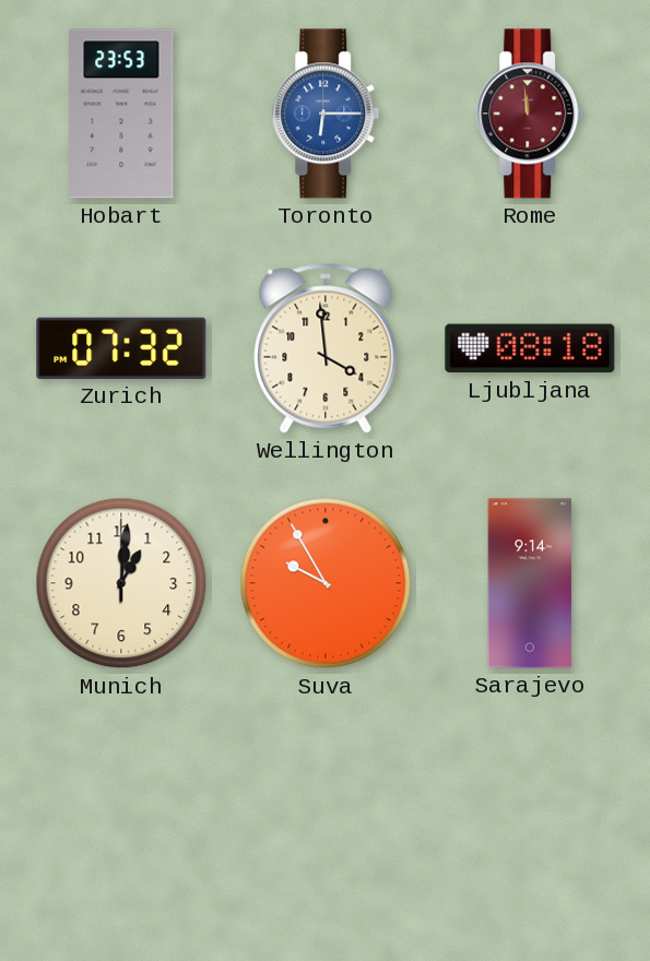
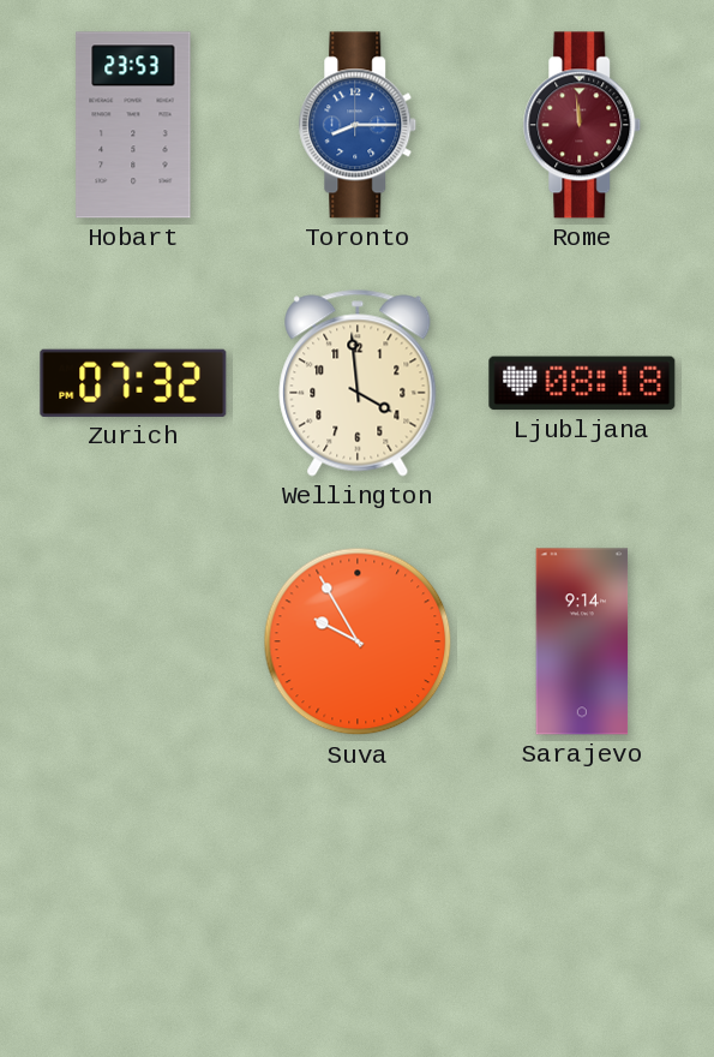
Toronto: 6:15 -> 8:15 (358, 125)
Munich: 1:01 -> none (121, 583)
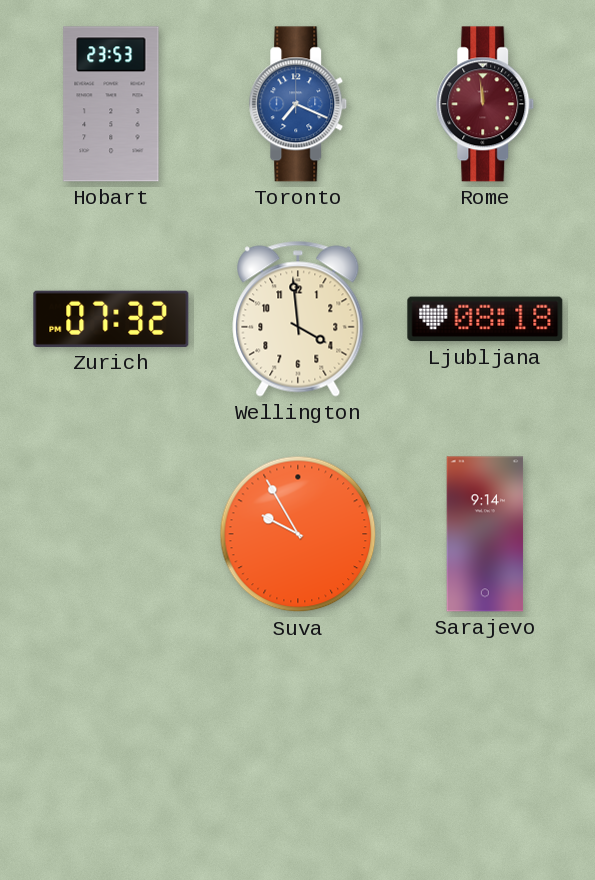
Toronto: 8:15 -> 7:19 (298, 104)
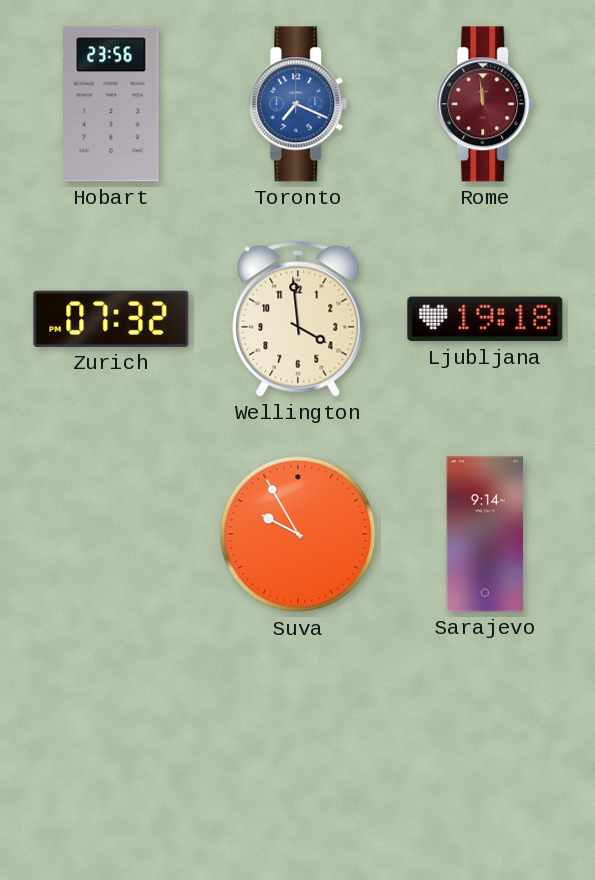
Hobart: 23:53 -> 23:56 (111, 104)
Ljubljana: 08:18 -> 19:18 (485, 319)
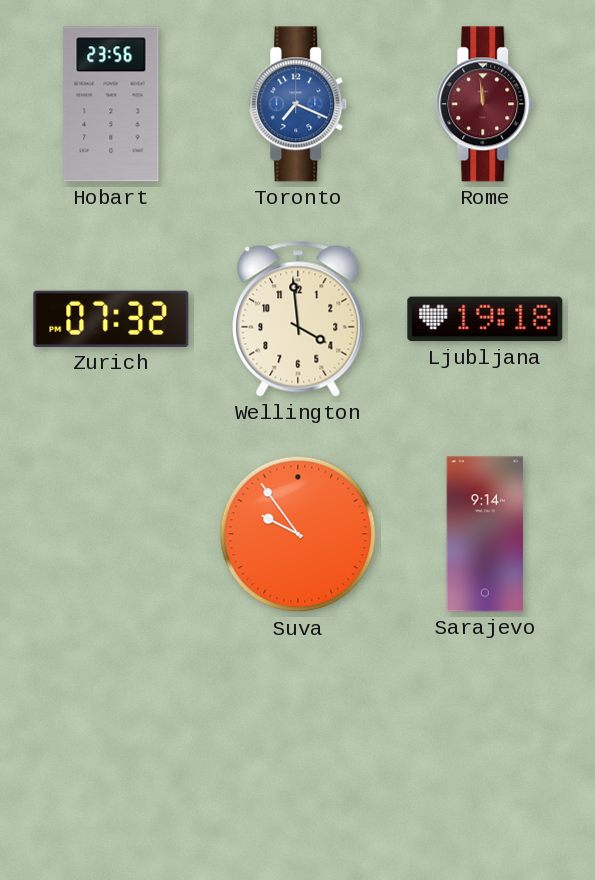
Suva: 9:55 -> 9:54 (298, 534)
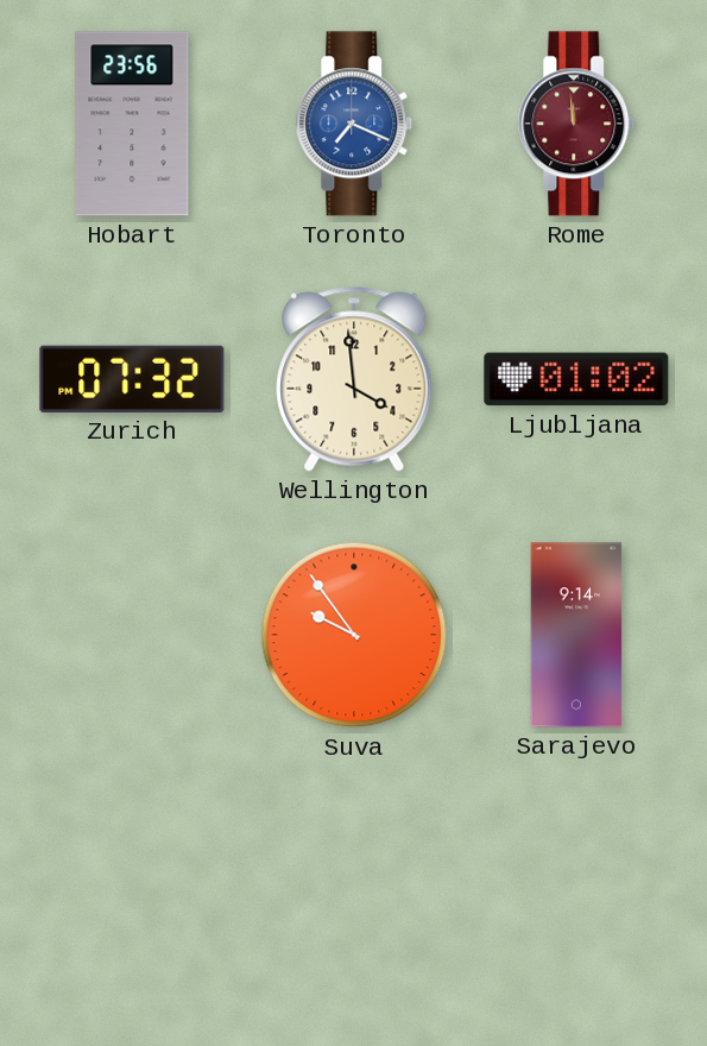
Ljubljana: 19:18 -> 01:02 (576, 379)
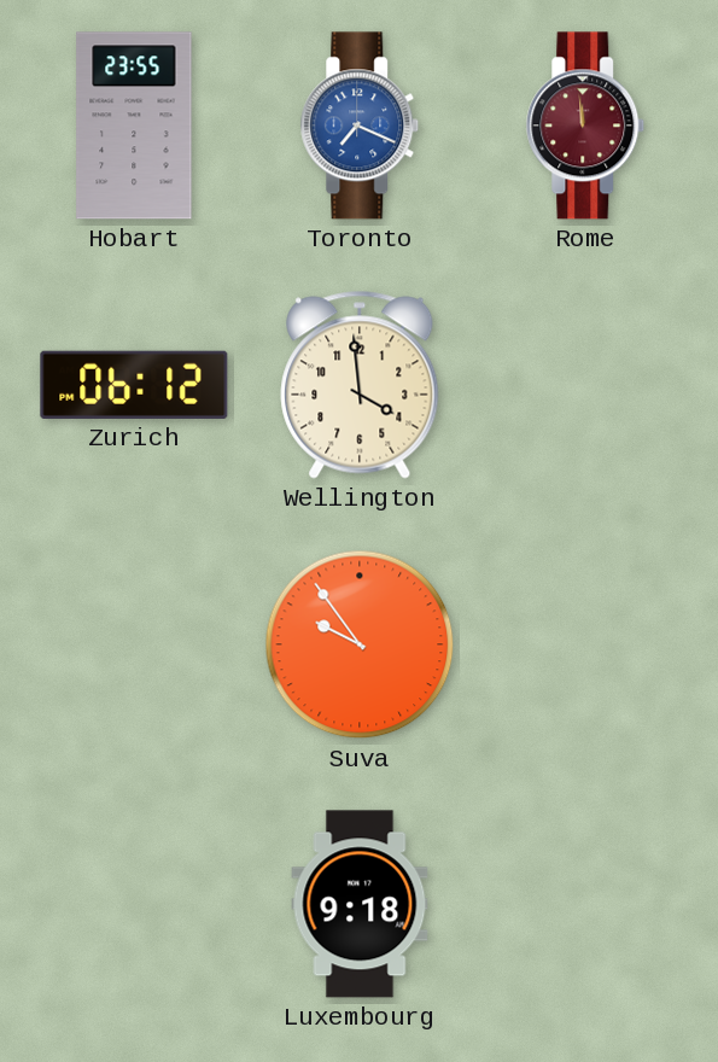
Hobart: 23:56 -> 23:55 (134, 126)
Zurich: 07:32 -> 06:12 (134, 385)
Ljubljana: 01:02 -> none (576, 379)
Sarajevo: 9:14 -> none (576, 635)
Luxembourg: none -> 9:18 (360, 904)
